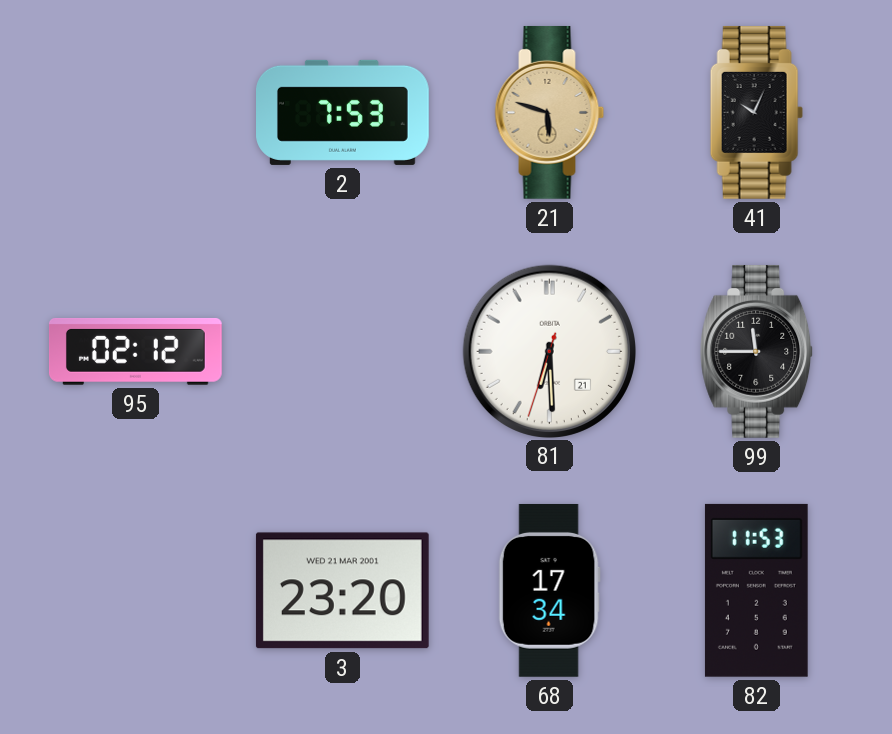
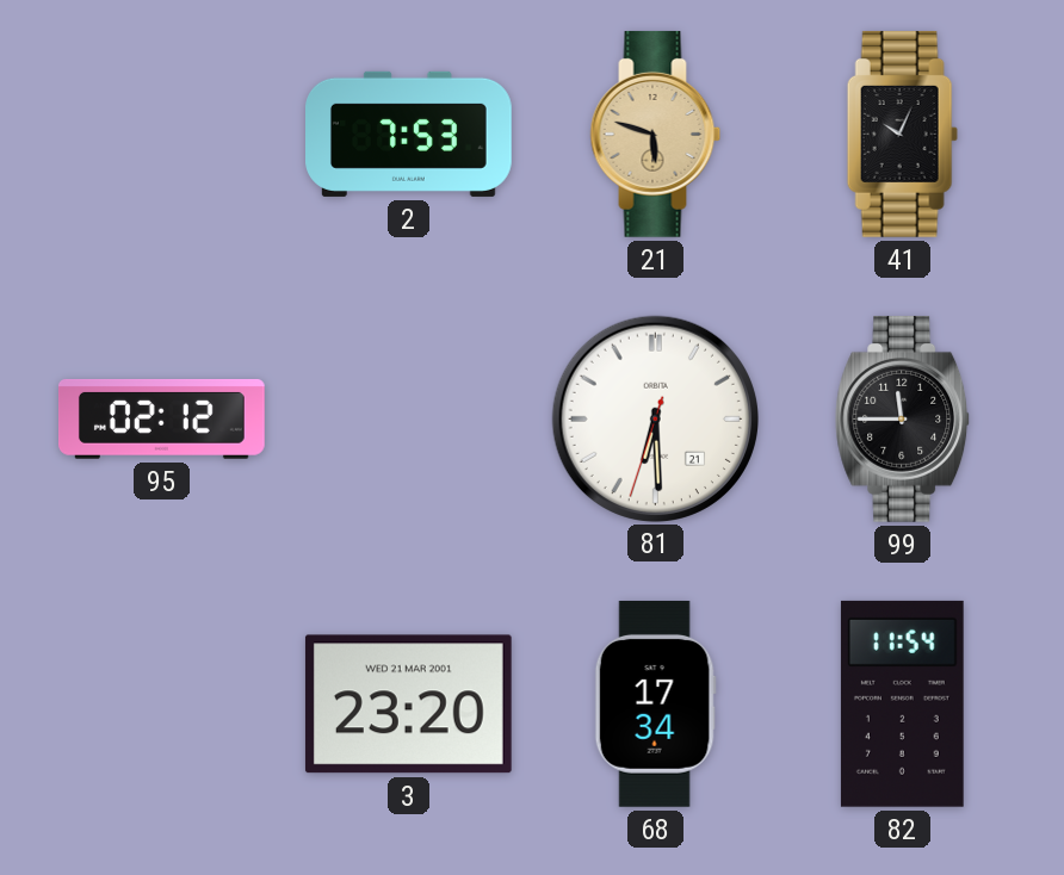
82: 11:53 -> 11:54 (902, 703)
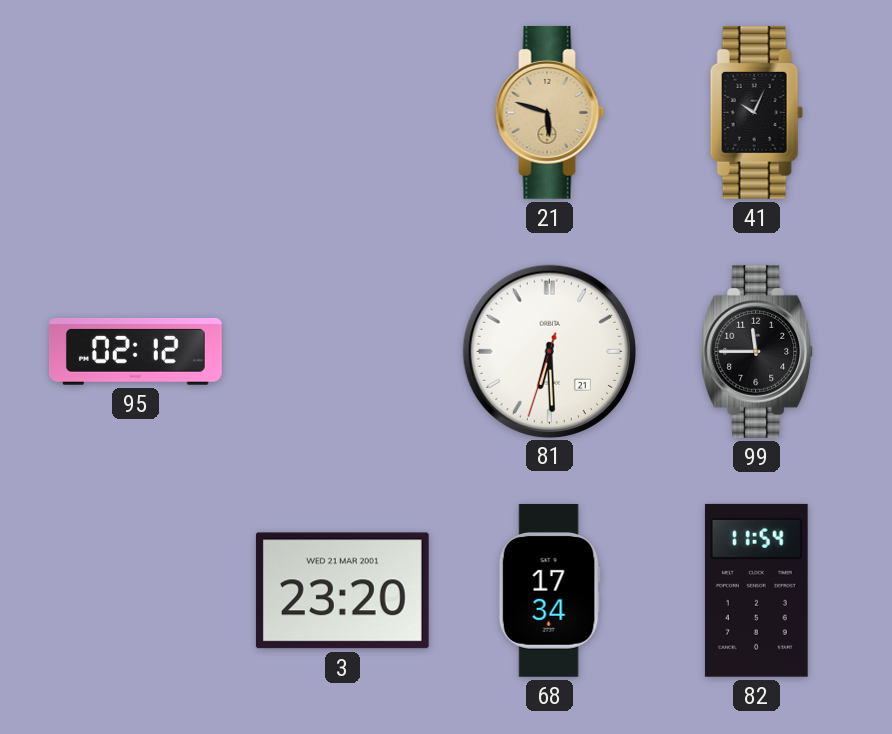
2: 7:53 -> none (409, 134)
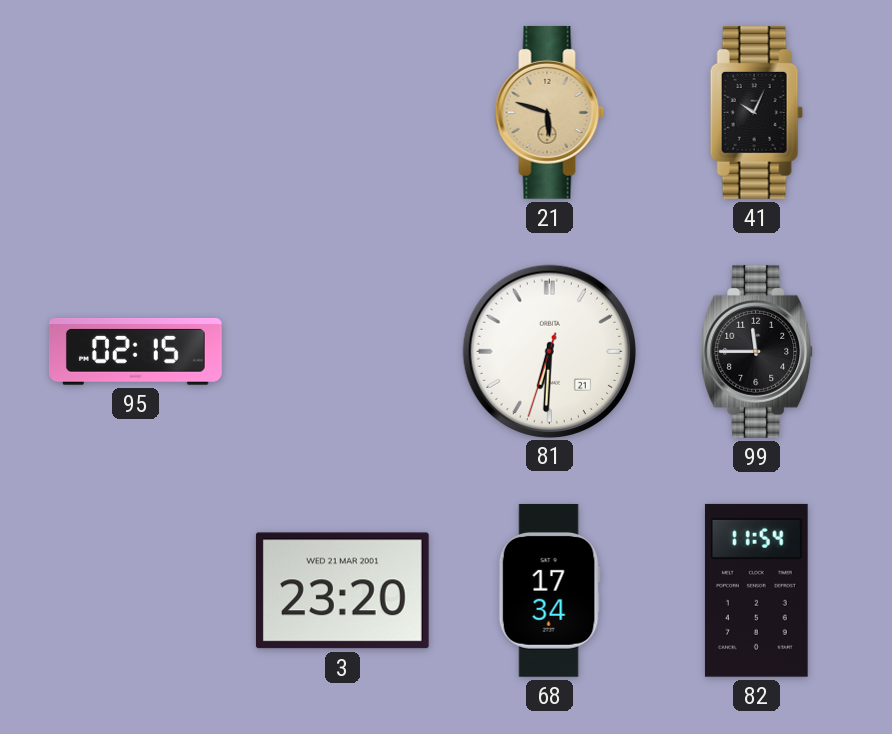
95: 02:12 -> 02:15 (135, 351)
81: 6:29 -> 6:30 (549, 351)
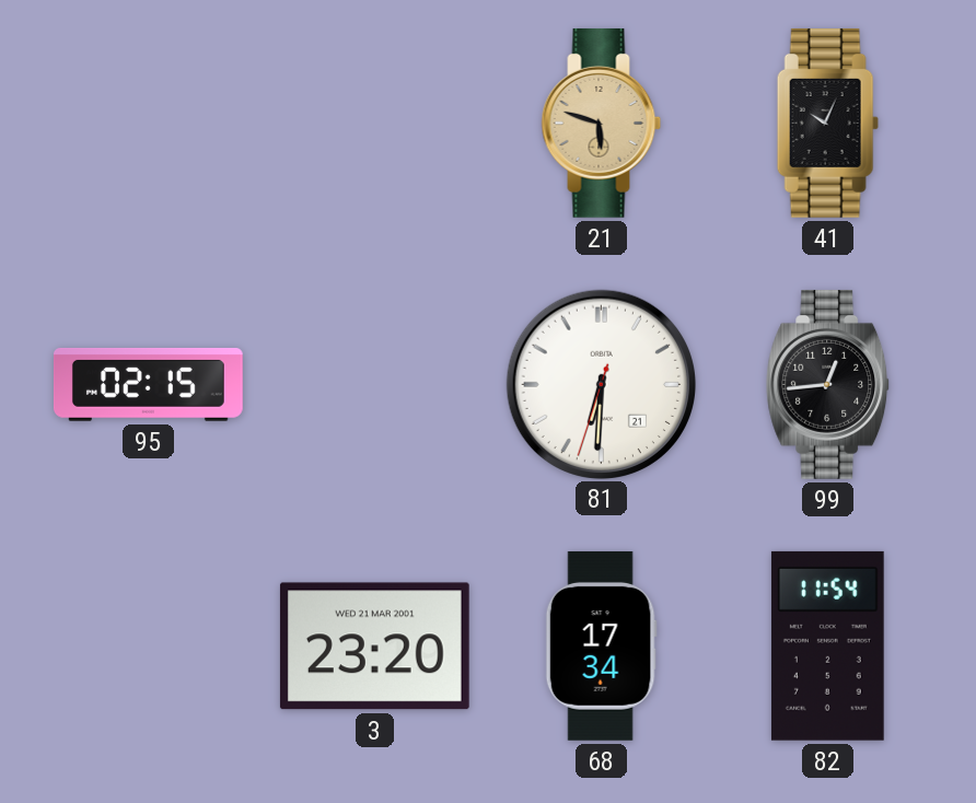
99: 11:45 -> 12:44 (828, 384)
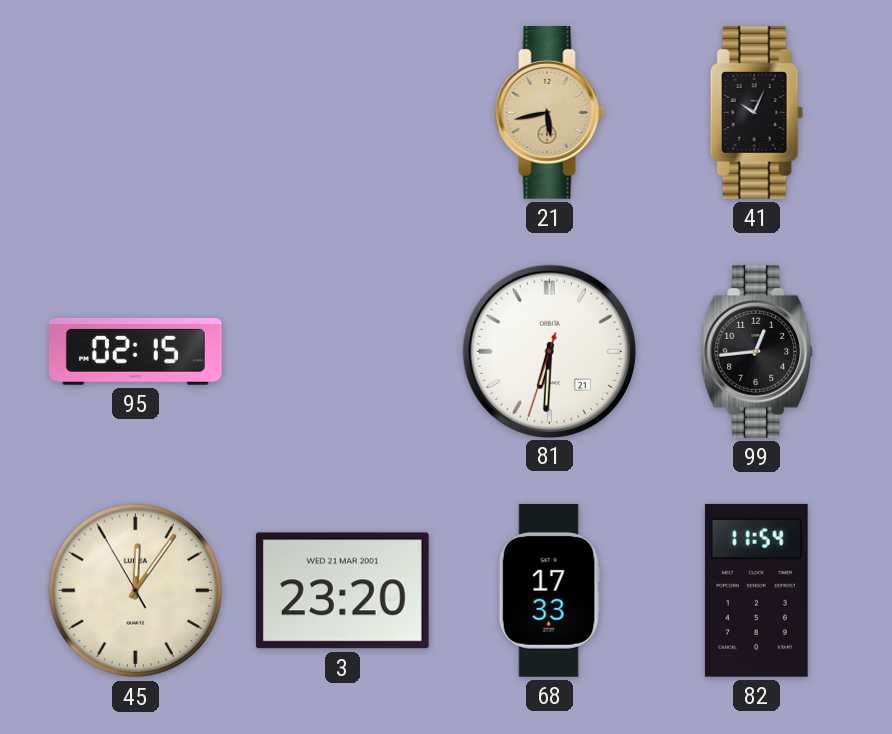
21: 5:48 -> 5:43 (550, 112)
45: none -> 12:05 (136, 591)
68: 17:34 -> 17:33 (549, 590)
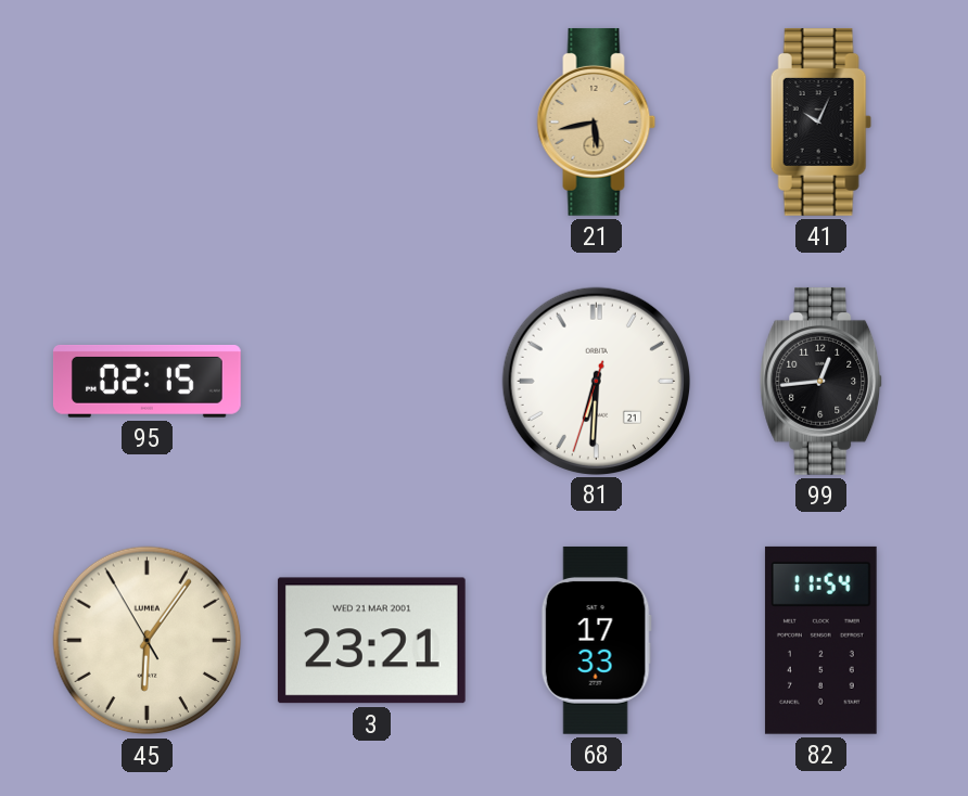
45: 12:05 -> 6:05 (148, 641)
3: 23:20 -> 23:21 (371, 641)
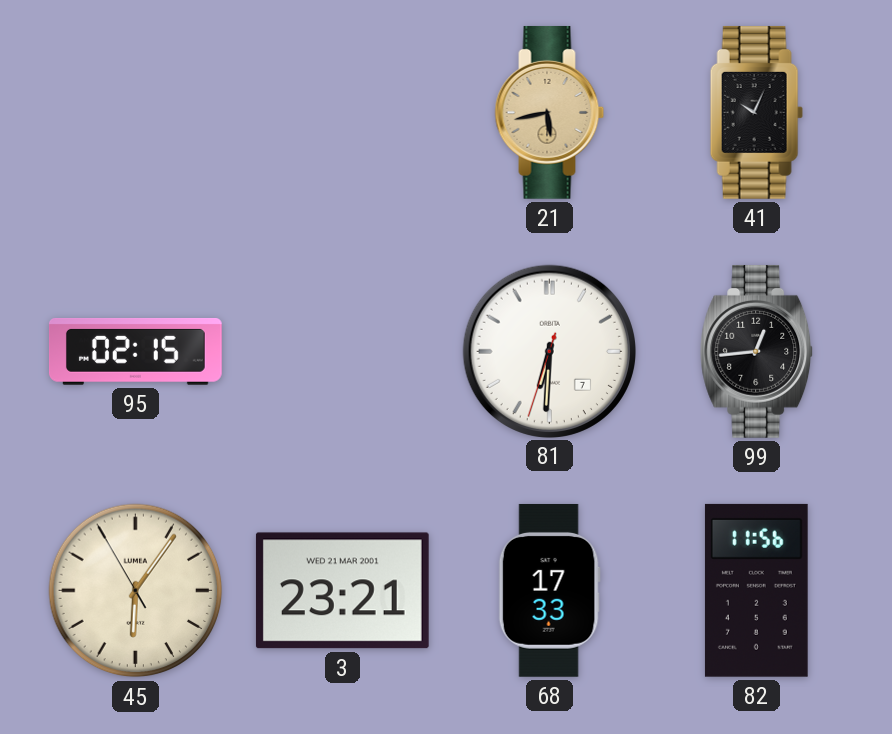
81 date: 21 -> 7 (549, 351)
82: 11:54 -> 11:56 (756, 590)
